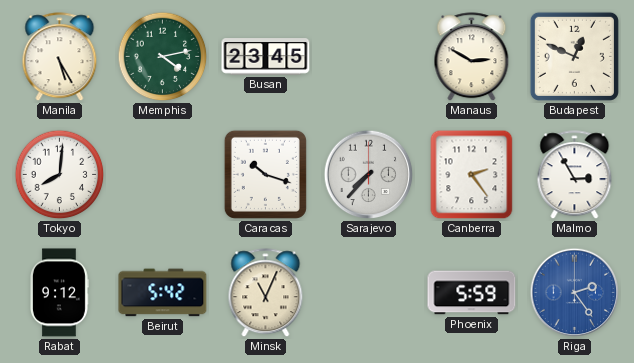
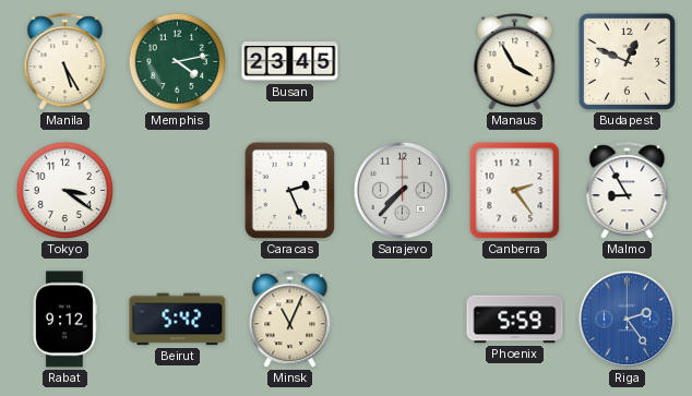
Manaus: 2:50 -> 3:55 (515, 62)
Tokyo: 8:01 -> 3:21 (65, 191)
Caracas: 10:18 -> 2:26 (289, 190)
Malmo: 2:55 -> 8:55 (628, 191)
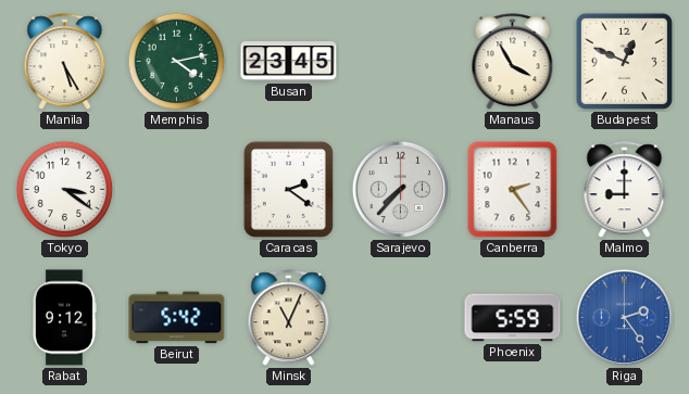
Caracas: 2:26 -> 2:21 (288, 189)
Malmo: 8:55 -> 9:00 (625, 190)
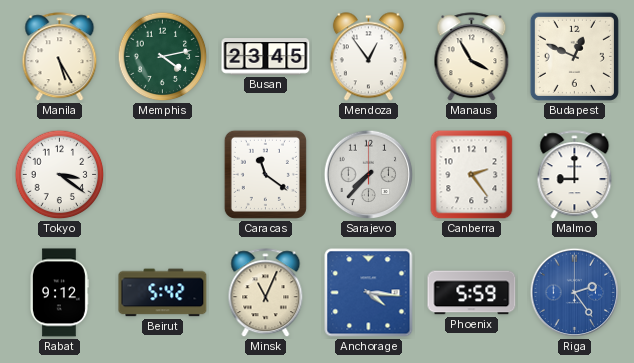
Mendoza: none -> 12:54 (368, 57)
Caracas: 2:21 -> 11:21 (265, 174)
Anchorage: none -> 4:16 (369, 293)
